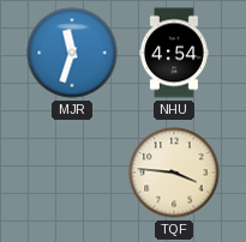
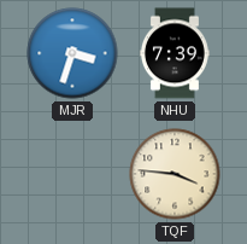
MJR: 11:33 -> 3:33 (72, 53)
NHU: 4:54 -> 7:39 (175, 53)
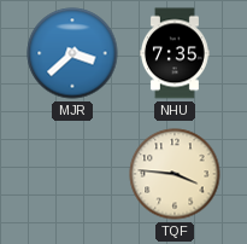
MJR: 3:33 -> 3:38 (72, 53)
NHU: 7:39 -> 7:35 (175, 53)
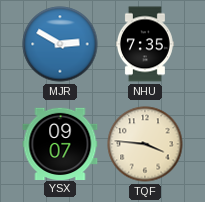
MJR: 3:38 -> 2:50 (60, 44)
YSX: none -> 09:07 (60, 143)
